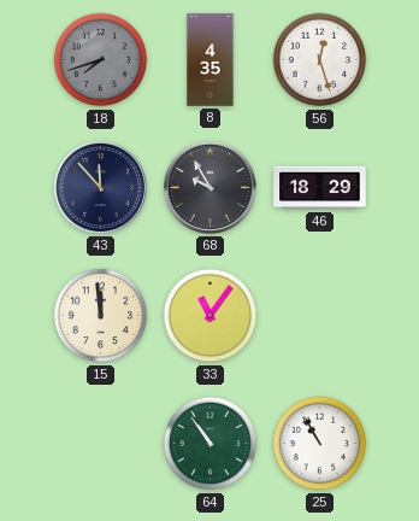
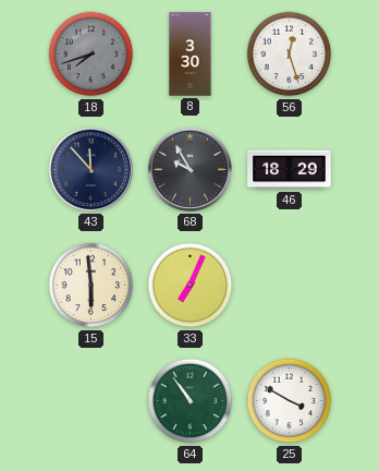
8: 4:35 -> 3:30 (191, 55)
15: 11:59 -> 5:59 (91, 286)
33: 11:06 -> 7:04 (191, 286)
25: 10:55 -> 3:50 (290, 401)
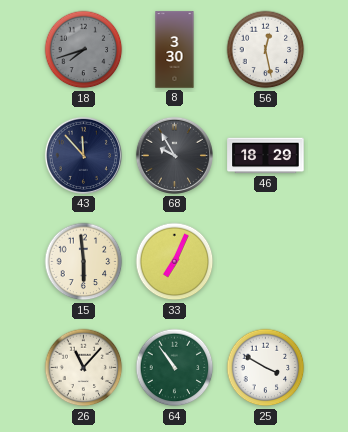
56: 12:27 -> 12:28 (266, 50)
26: none -> 11:07 (84, 368)
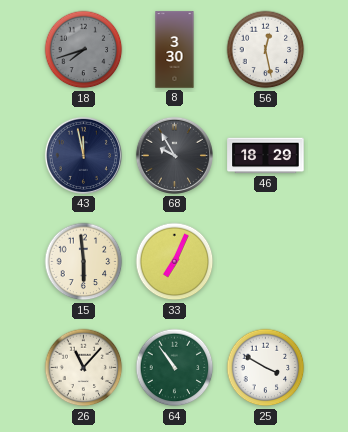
43: 11:53 -> 11:58 (83, 155)
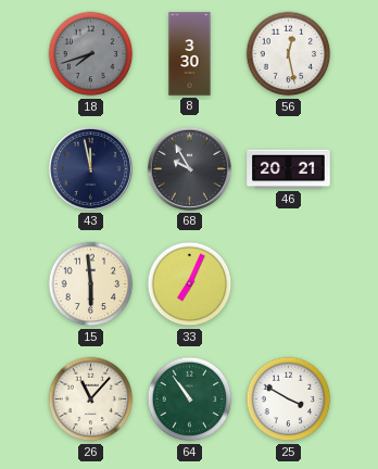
46: 18:29 -> 20:21 (289, 169)
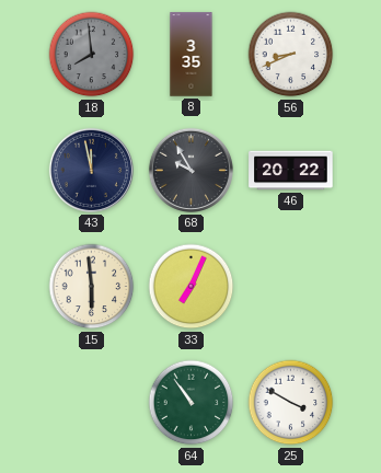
18: 7:42 -> 7:59 (92, 55)
8: 3:30 -> 3:35 (192, 55)
56: 12:28 -> 8:41 (291, 55)
46: 20:21 -> 20:22 (291, 171)
26: 11:07 -> none (91, 400)
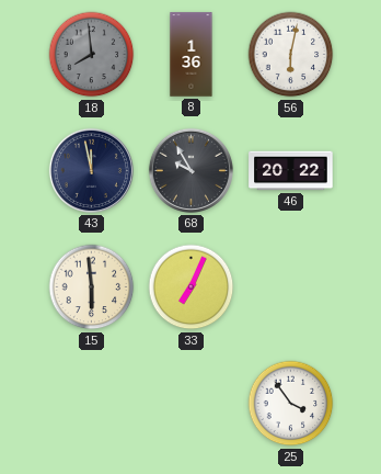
8: 3:35 -> 1:36 (192, 55)
56: 8:41 -> 6:02 (291, 55)
64: 10:54 -> none (192, 403)
25: 3:50 -> 3:54 (291, 404)
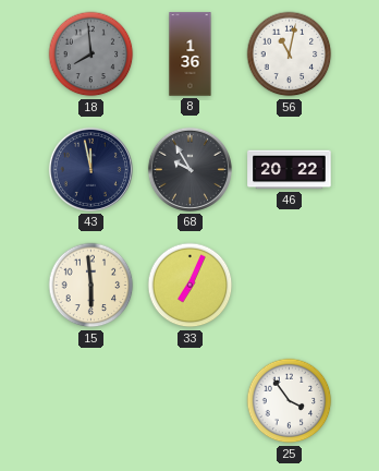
56: 6:02 -> 11:02 (290, 55)
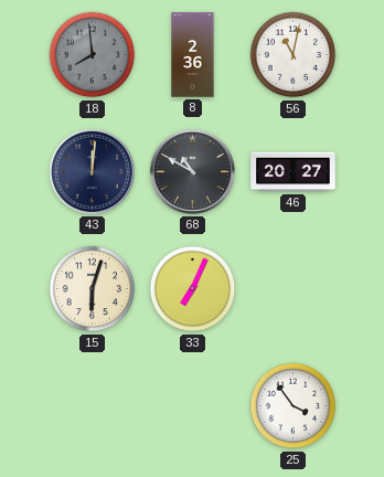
8: 1:36 -> 2:36 (193, 55)
43: 11:58 -> 12:01 (92, 171)
68: 9:55 -> 10:50 (192, 171)
46: 20:22 -> 20:27 (294, 172)
15: 5:59 -> 6:03 (93, 289)
